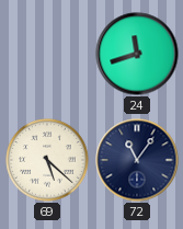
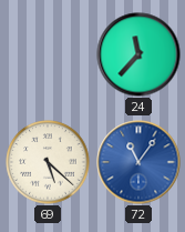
24: 11:42 -> 11:37 (138, 54)
72 dial: navy -> blue (138, 162)
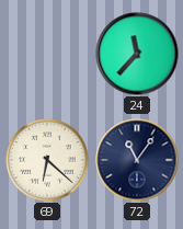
69: 5:22 -> 6:22 (47, 160)
72 dial: blue -> navy (137, 160)
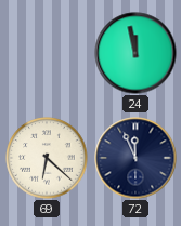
24: 11:37 -> 11:58 (135, 53)
72: 11:06 -> 11:56 (135, 158)
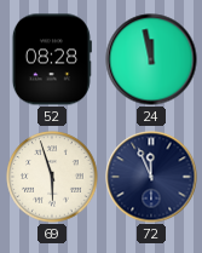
52: none -> 08:28 (52, 59)
69: 6:22 -> 5:57 (52, 177)
